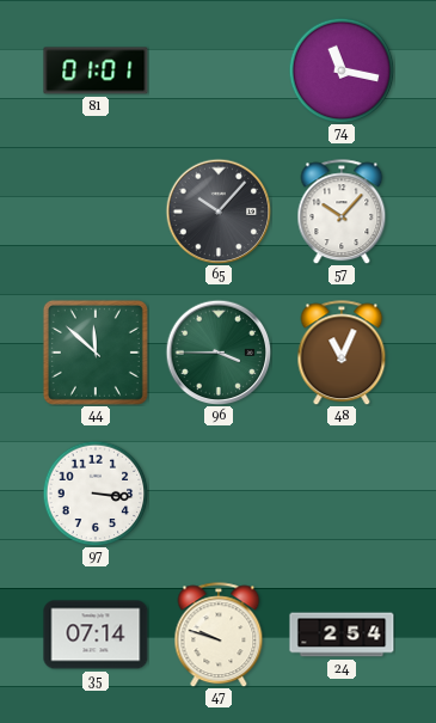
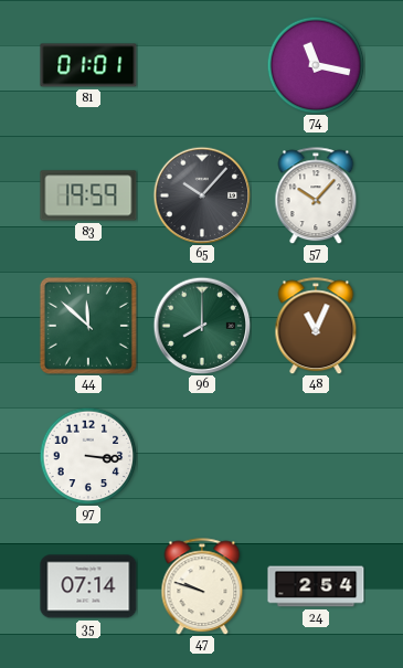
83: none -> 19:59 (88, 195)
96: 3:45 -> 8:00 (202, 326)
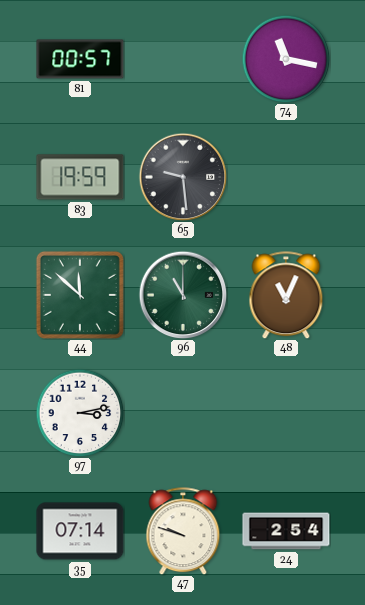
81: 01:01 -> 00:57 (80, 59)
65: 10:07 -> 9:29 (183, 177)
57: 10:07 -> none (316, 195)
96: 8:00 -> 11:00 (183, 295)
97: 3:16 -> 3:13 (80, 413)
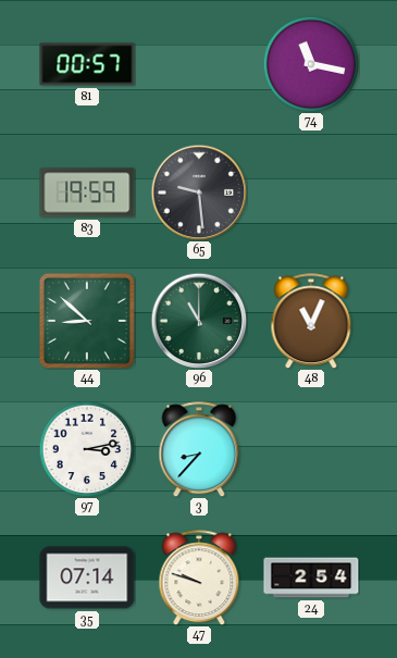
44: 11:52 -> 8:52 (87, 321)
3: none -> 8:37 (199, 449)
